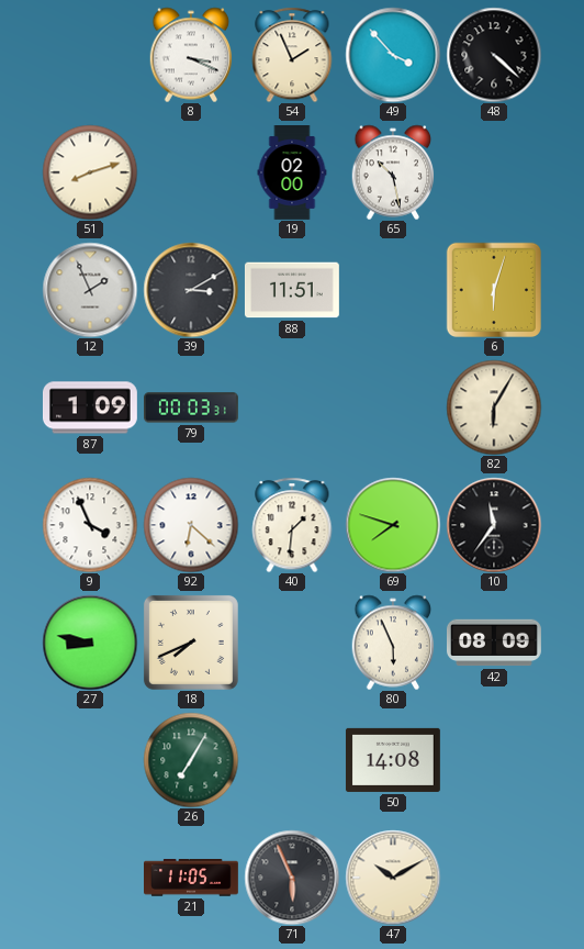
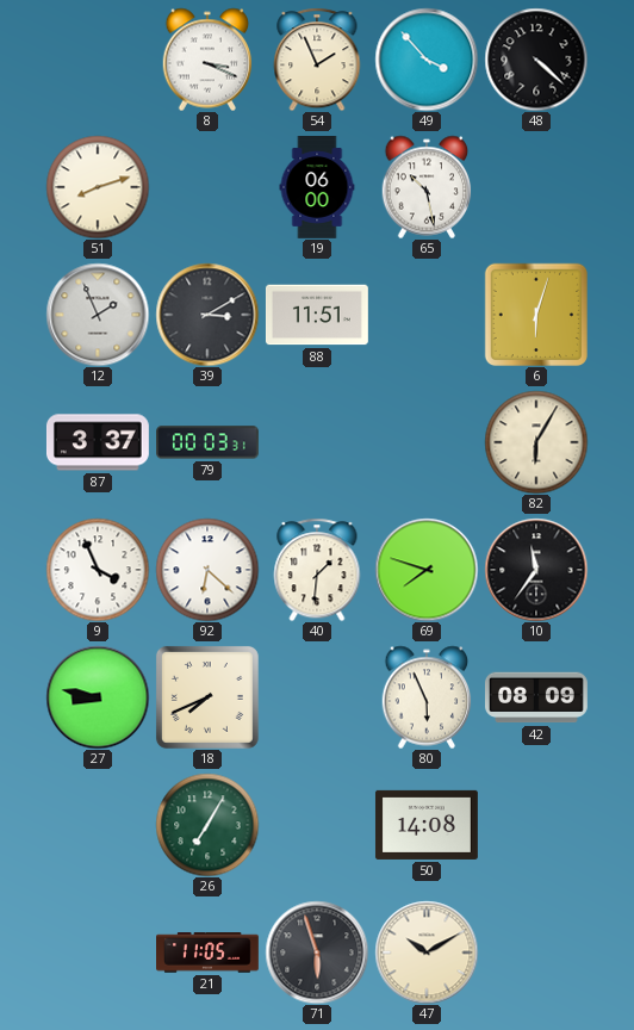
19: 02:00 -> 06:00 (317, 188)
87: 1:09 -> 3:37 (98, 442)
71: 5:56 -> 5:57 (317, 953)
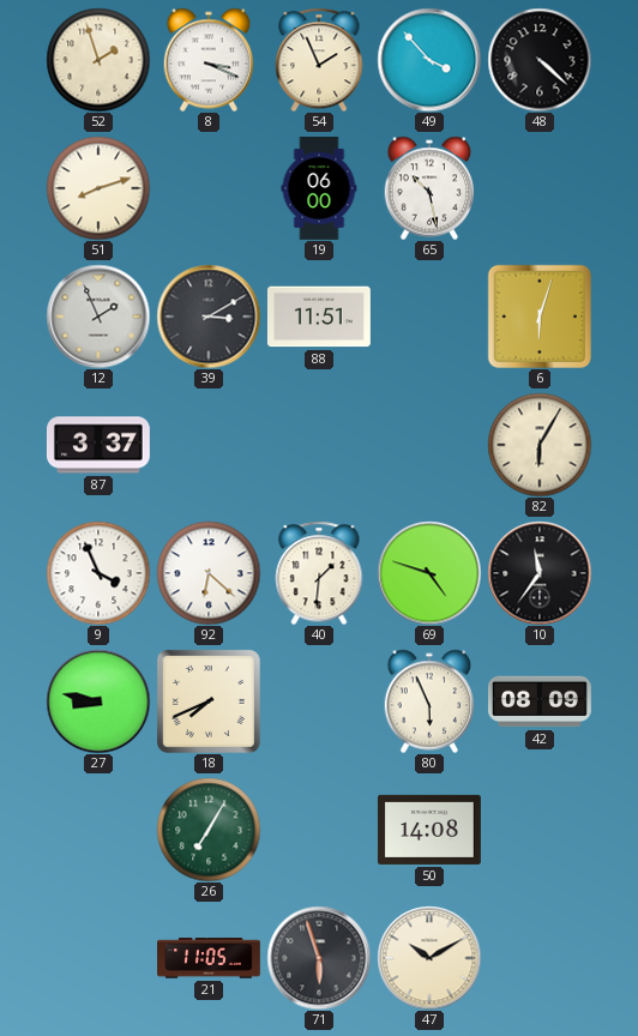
52: none -> 1:57 (98, 60)
79: 00:03 -> none (209, 442)
69: 7:48 -> 4:48 (429, 573)
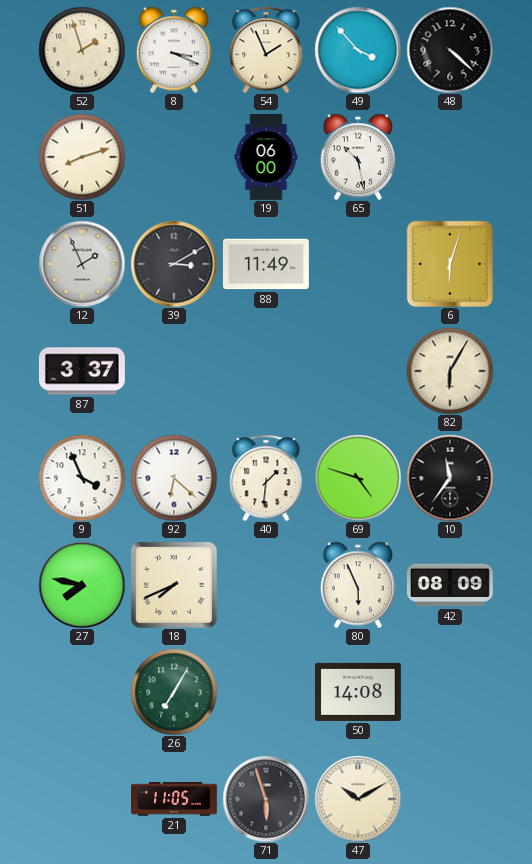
88: 11:51 -> 11:49 (266, 264)
27: 8:47 -> 7:47 (82, 585)
